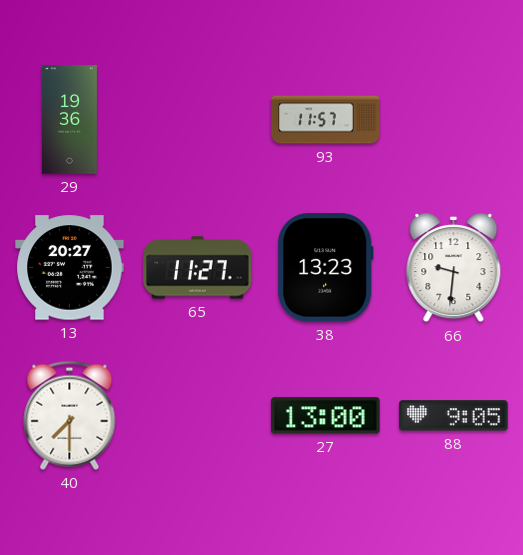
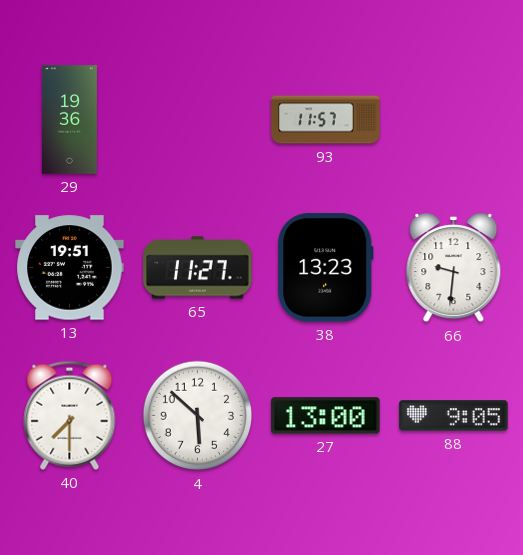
13: 20:27 -> 19:51 (70, 268)
4: none -> 5:52 (198, 416)
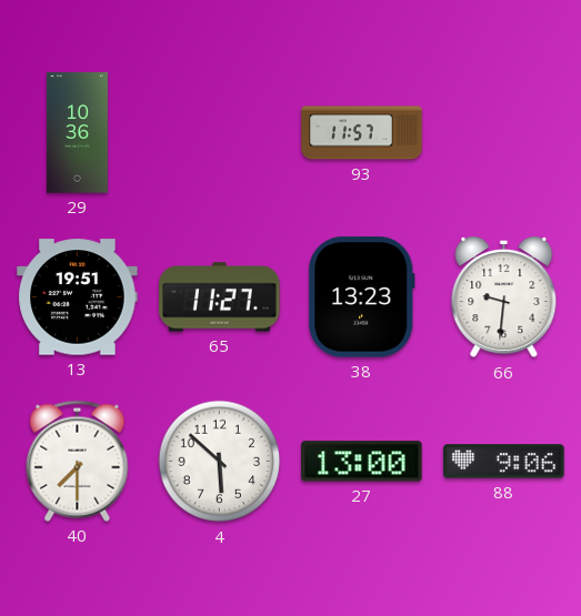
29: 19:36 -> 10:36 (77, 133)
88: 9:05 -> 9:06 (504, 462)
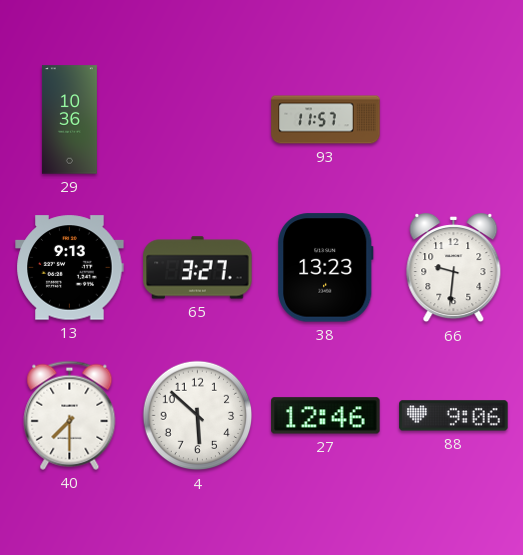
13: 19:51 -> 9:13 (70, 268)
65: 11:27 -> 3:27 (198, 268)
27: 13:00 -> 12:46 (326, 416)
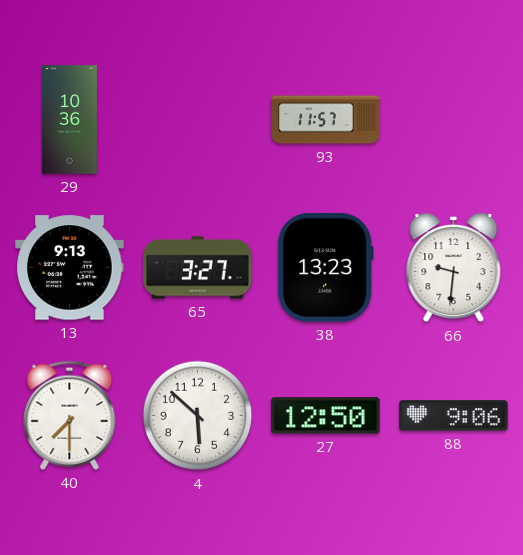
27: 12:46 -> 12:50 (326, 416)
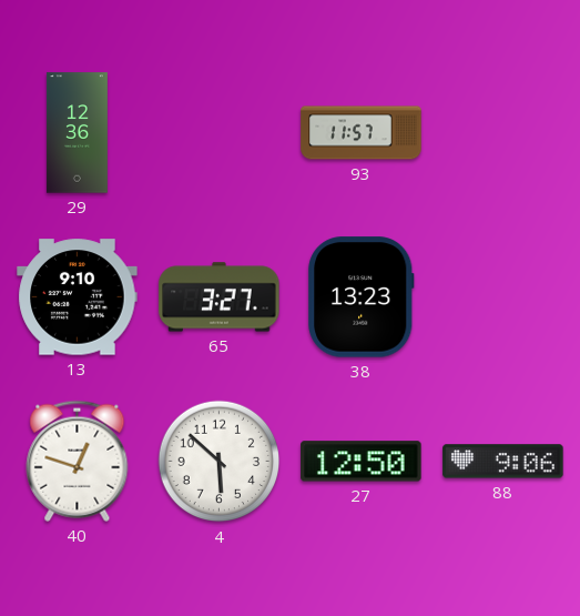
29: 10:36 -> 12:36 (77, 133)
13: 9:13 -> 9:10 (78, 297)
66: 9:31 -> none (454, 269)
40: 7:30 -> 12:48 (78, 461)
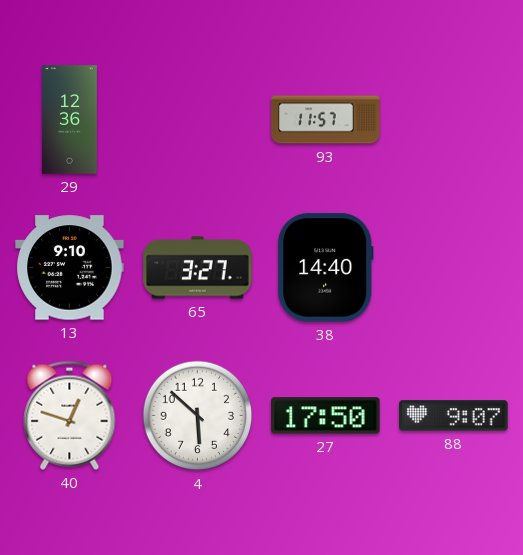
38: 13:23 -> 14:40 (326, 268)
27: 12:50 -> 17:50 (326, 416)
88: 9:06 -> 9:07 (454, 416)
